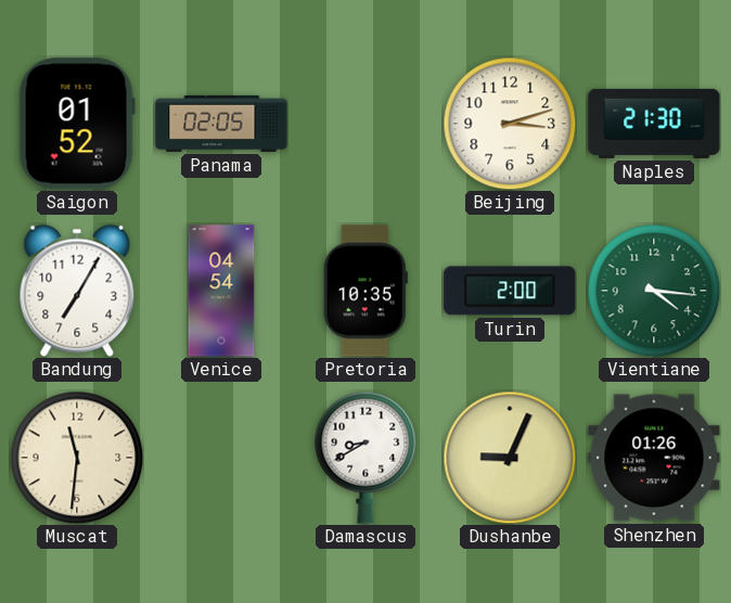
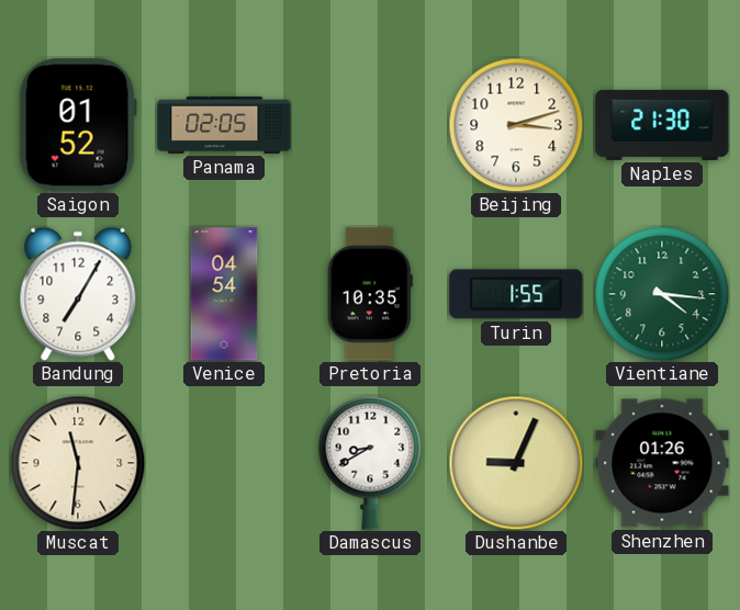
Turin: 2:00 -> 1:55 (516, 294)
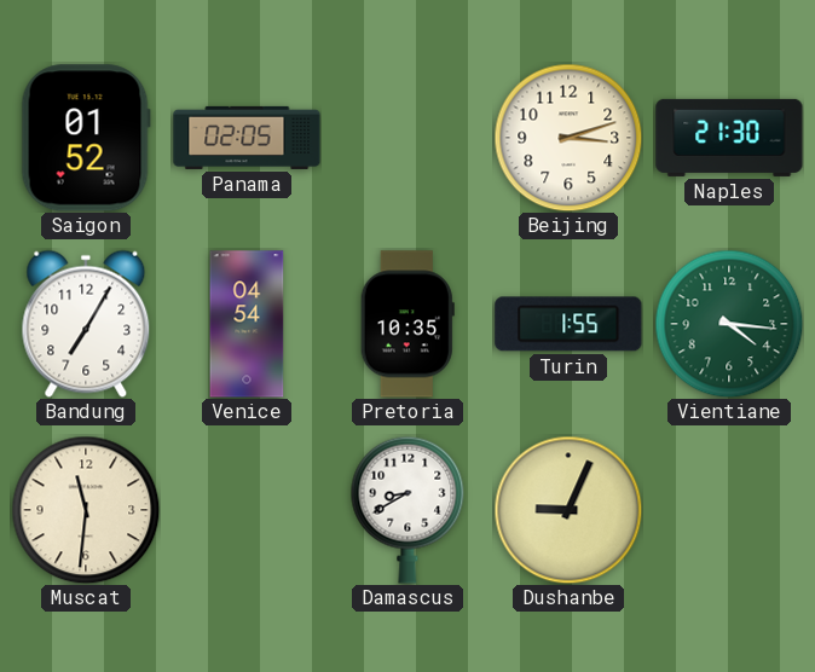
Shenzhen: 01:26 -> none (662, 463)
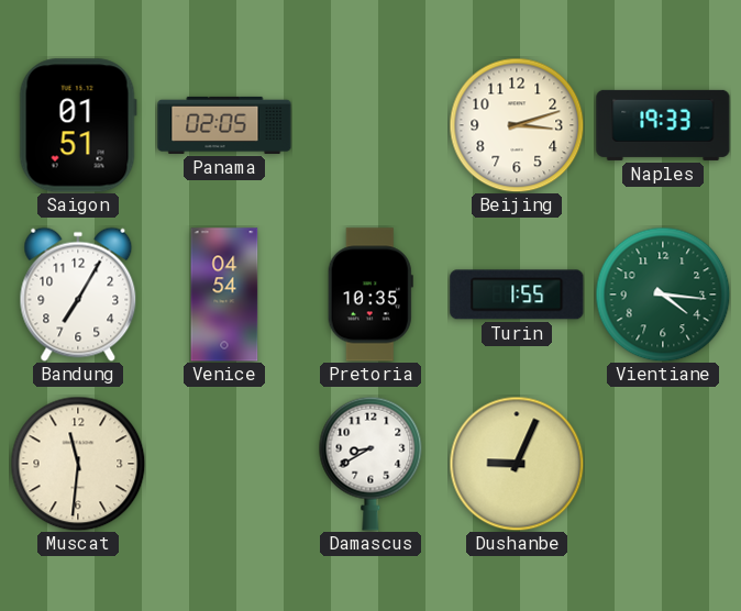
Saigon: 01:52 -> 01:51 (78, 125)
Naples: 21:30 -> 19:33 (663, 125)
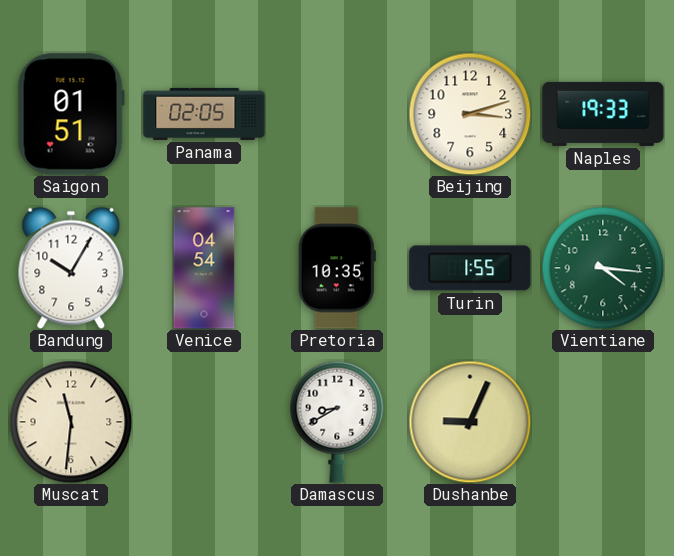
Bandung: 7:05 -> 10:05 (71, 268)
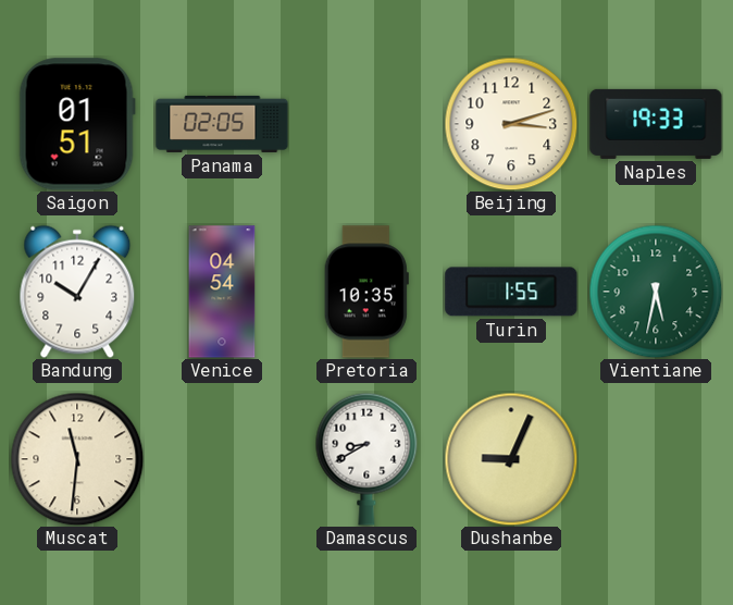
Vientiane: 4:16 -> 5:32 (656, 292)
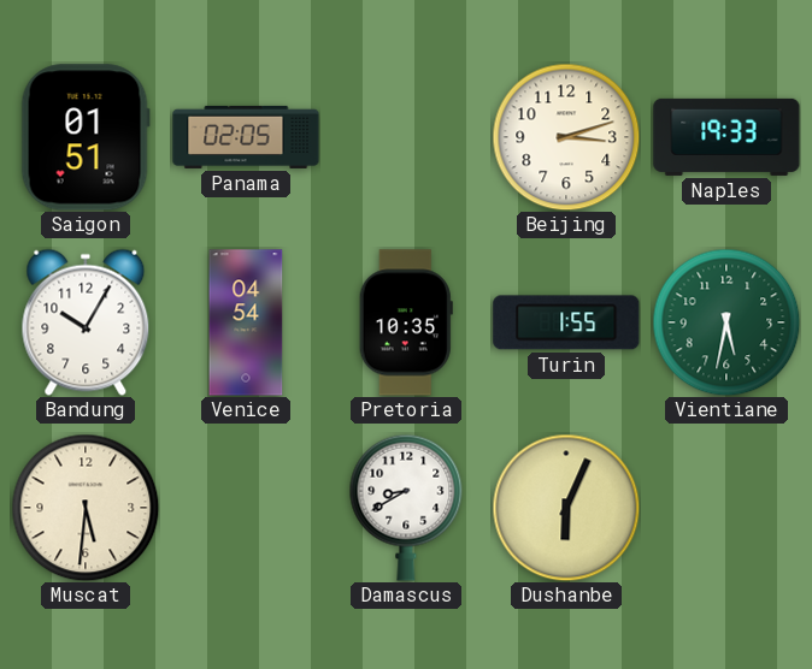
Muscat: 11:31 -> 5:31 (86, 508)
Dushanbe: 9:04 -> 6:04 (566, 508)
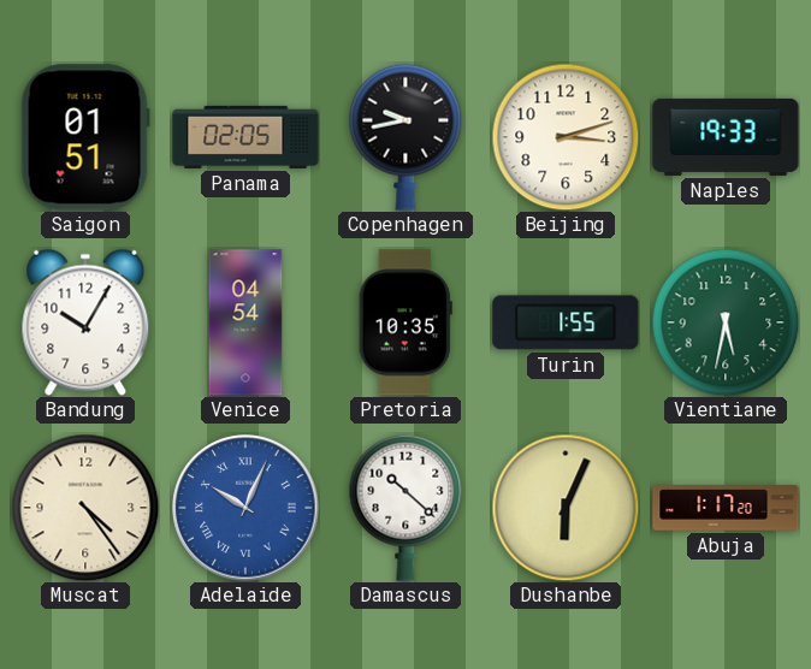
Copenhagen: none -> 9:43 (405, 137)
Muscat: 5:31 -> 4:24 (85, 508)
Adelaide: none -> 10:04 (245, 508)
Damascus: 8:40 -> 10:22 (405, 508)
Abuja: none -> 1:17 (726, 508)
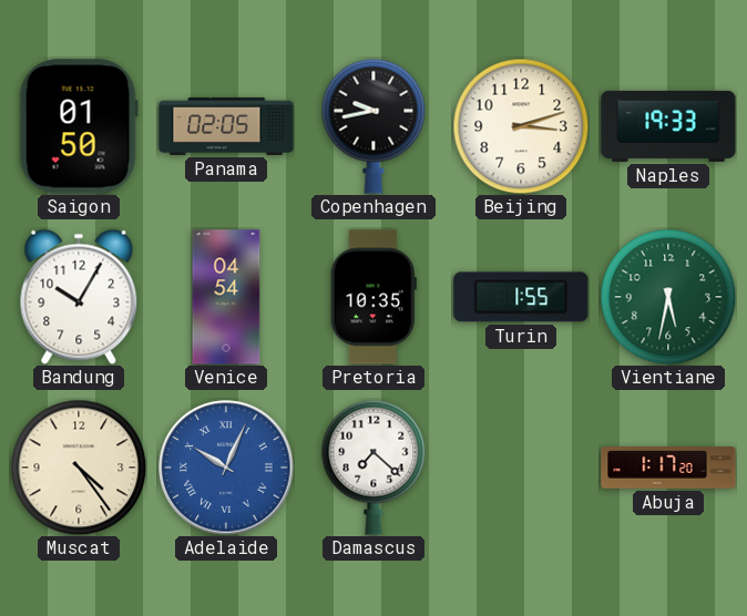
Saigon: 01:51 -> 01:50 (79, 126)
Damascus: 10:22 -> 7:22 (373, 468)
Dushanbe: 6:04 -> none (566, 508)
